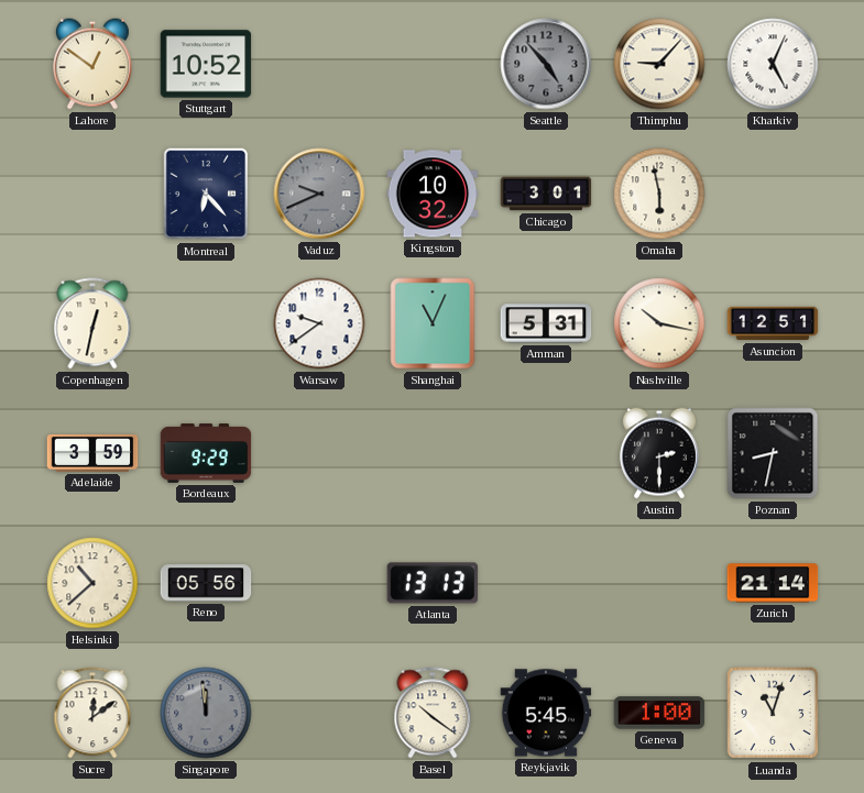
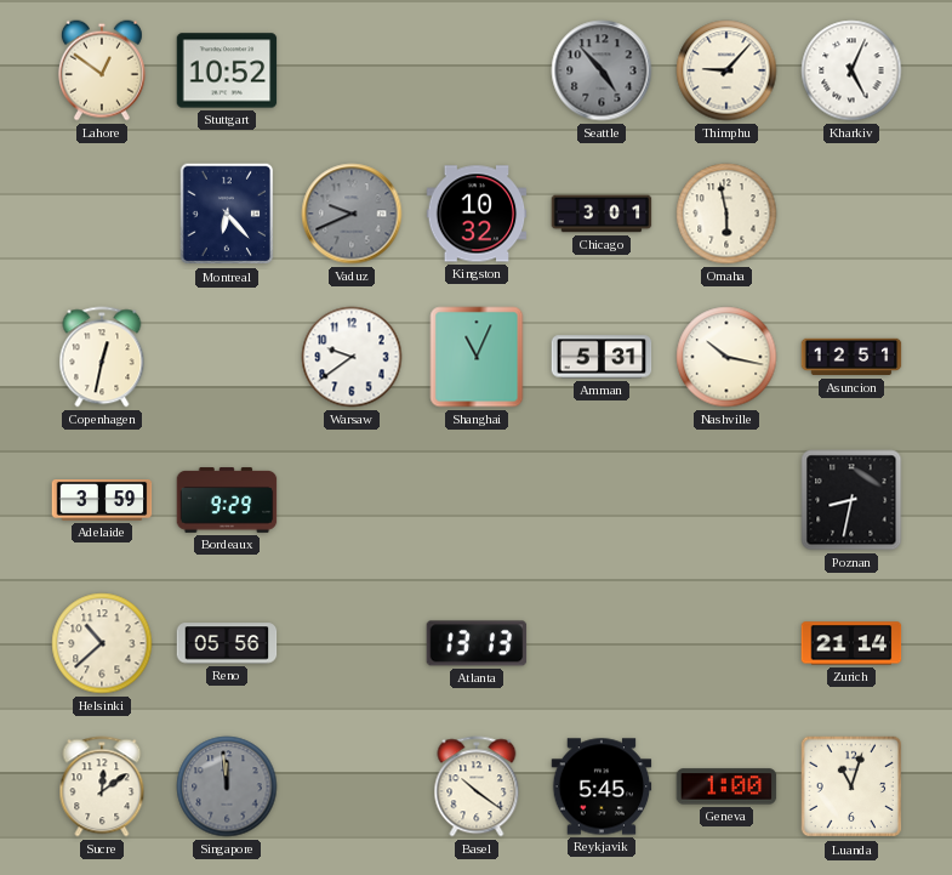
Austin: 2:30 -> none (659, 453)
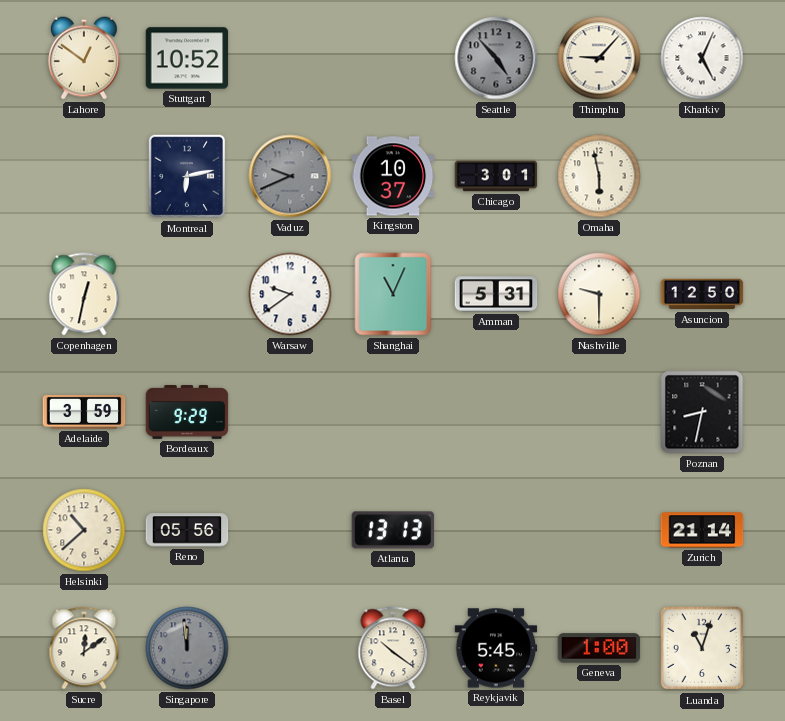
Montreal: 6:23 -> 6:13 (187, 176)
Kingston: 10:32 -> 10:37 (393, 176)
Nashville: 10:17 -> 9:30 (599, 294)
Asuncion: 12:51 -> 12:50 (702, 294)
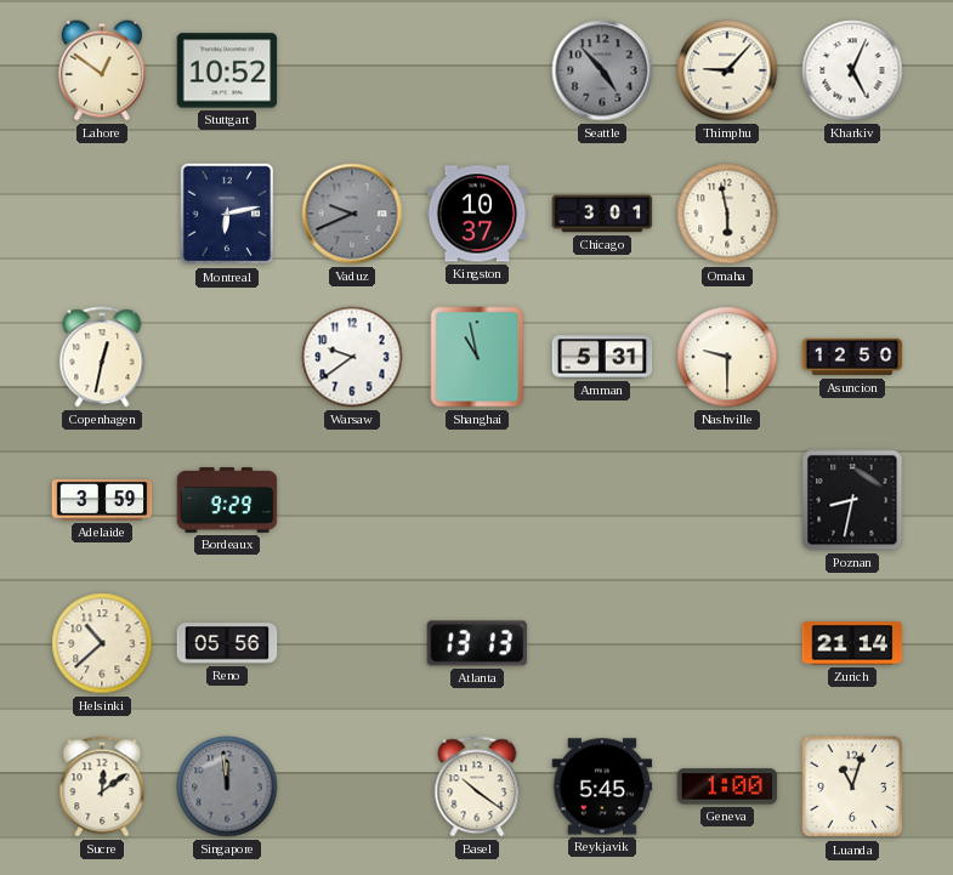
Shanghai: 11:04 -> 10:58 (477, 357)
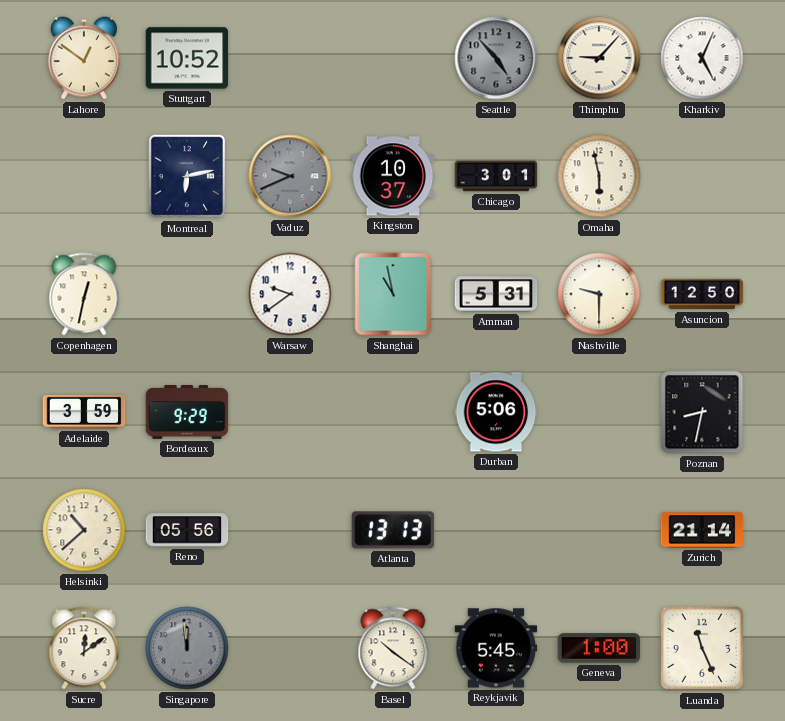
Durban: none -> 5:06 (496, 412)
Luanda: 11:03 -> 11:26 (702, 648)
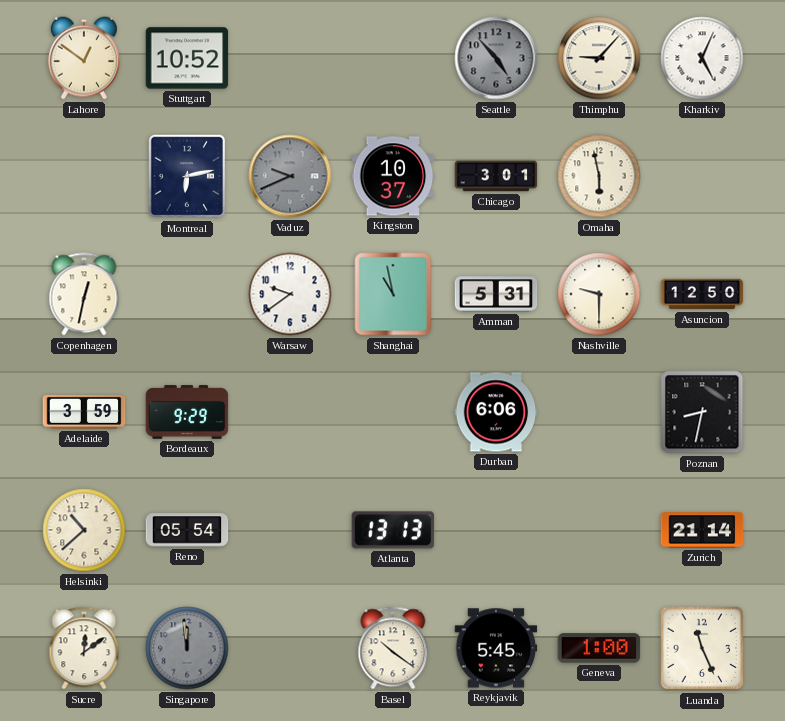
Durban: 5:06 -> 6:06 (496, 412)
Reno: 05:56 -> 05:54 (187, 530)
